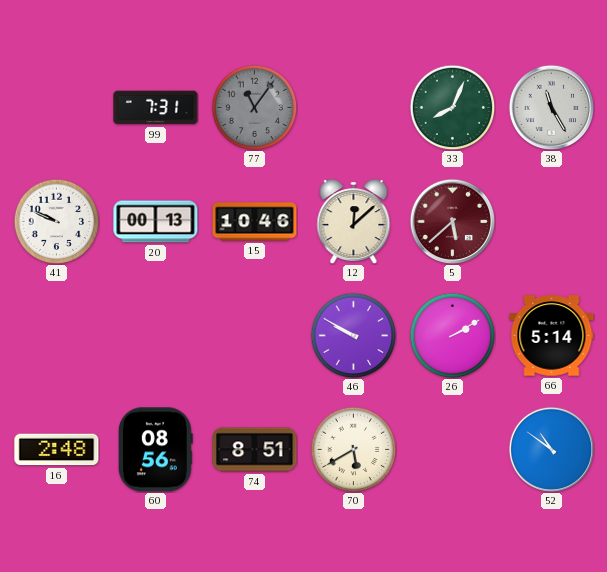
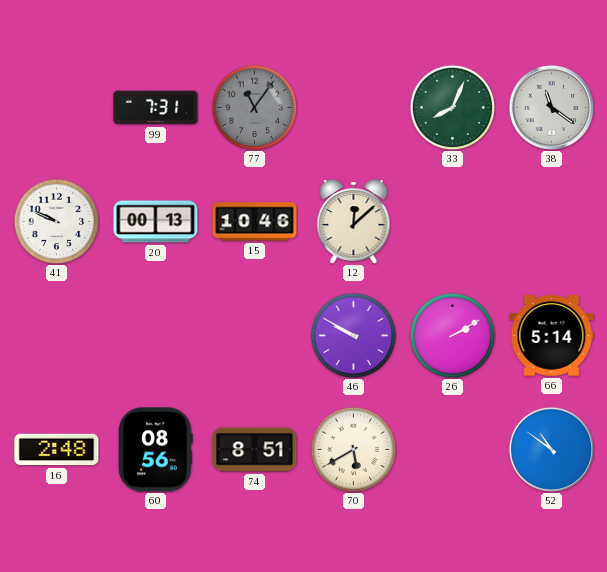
38: 11:25 -> 11:21 (551, 107)
5: 5:38 -> none (452, 221)
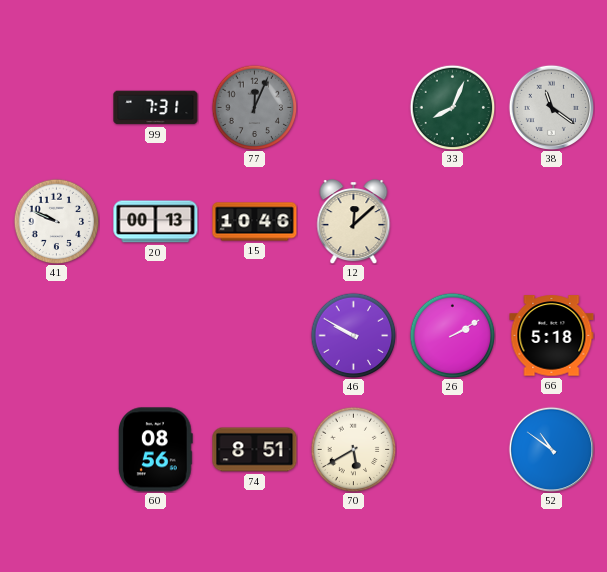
77: 11:06 -> 12:04 (254, 107)
66: 5:14 -> 5:18 (552, 336)
16: 2:48 -> none (57, 450)
